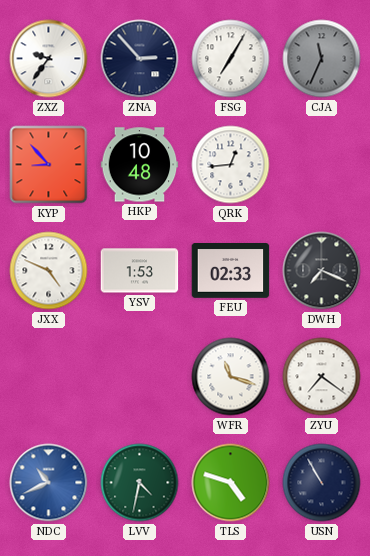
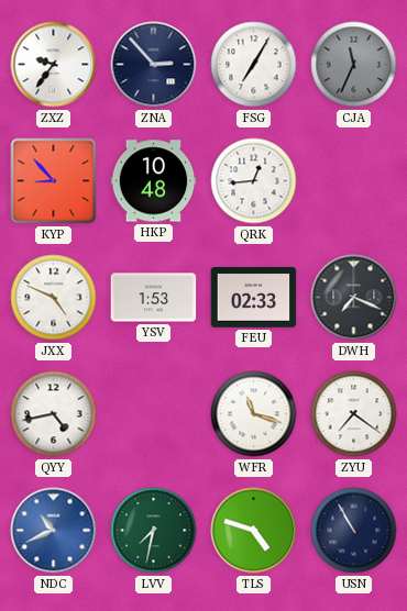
QYY: none -> 4:43 (54, 414)
LVV: 4:32 -> 7:32 (154, 531)
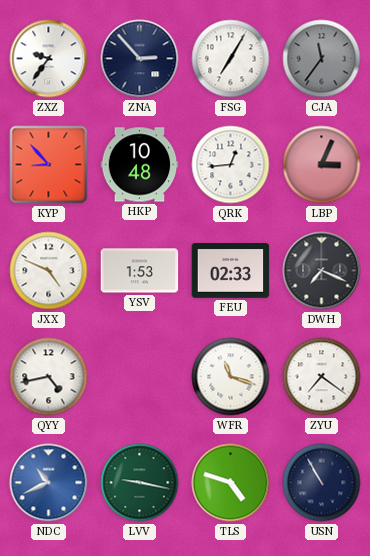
CJA: 11:34 -> 11:36 (322, 59)
LBP: none -> 3:04 (322, 165)
LVV: 7:32 -> 9:17 (140, 483)
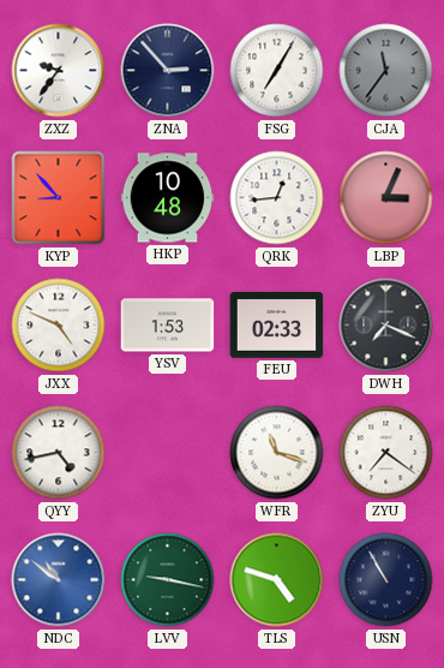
NDC: 10:41 -> 10:51 (59, 580)
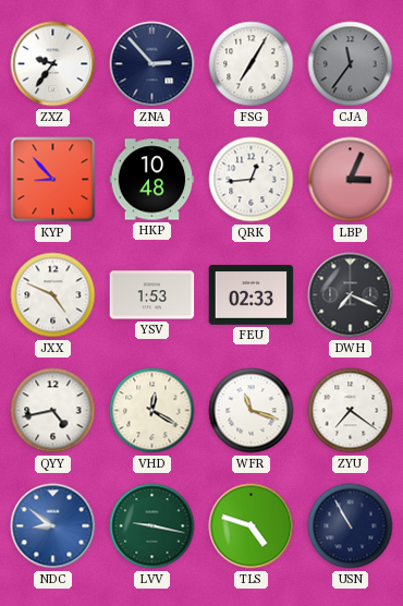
VHD: none -> 12:20 (152, 411)
NDC: 10:51 -> 8:51 (53, 526)
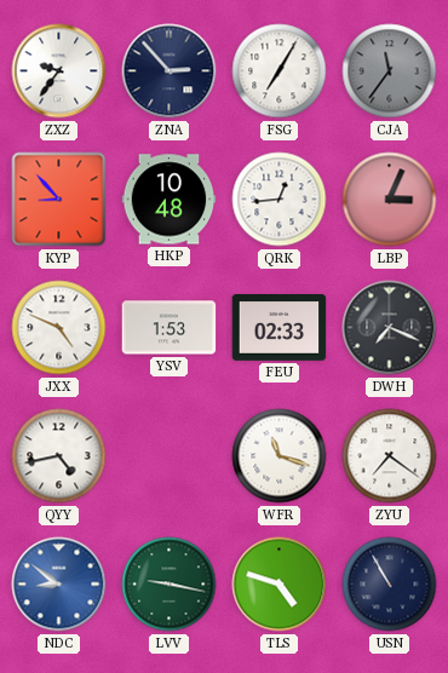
VHD: 12:20 -> none (152, 411)
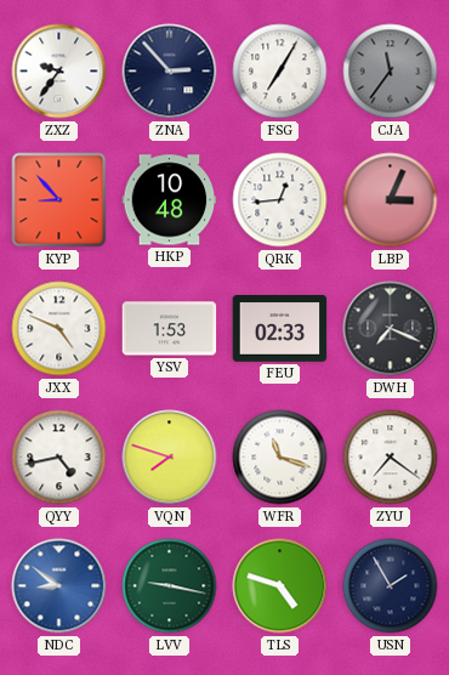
VQN: none -> 7:48 (170, 458)
USN: 10:55 -> 1:55 (391, 586)
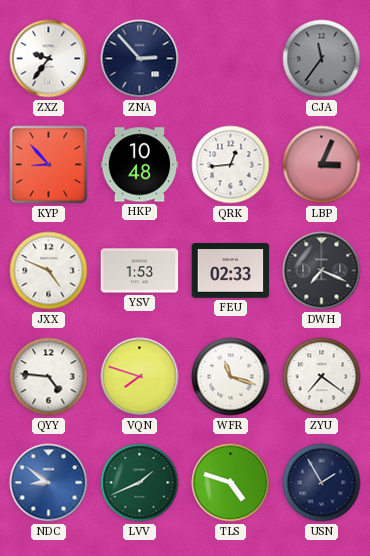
FSG: 7:05 -> none (280, 72)
QYY: 4:43 -> 4:46 (49, 377)
LVV: 9:17 -> 1:41 (140, 483)
